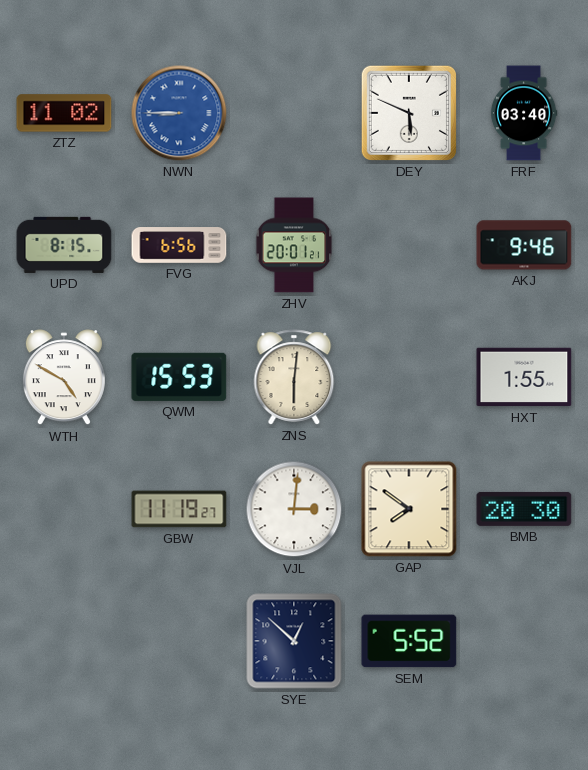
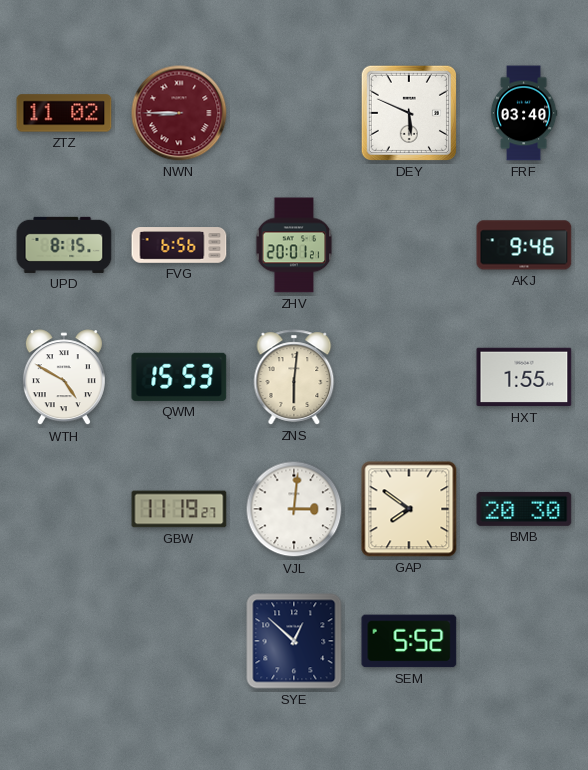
NWN dial: blue -> burgundy (179, 113)
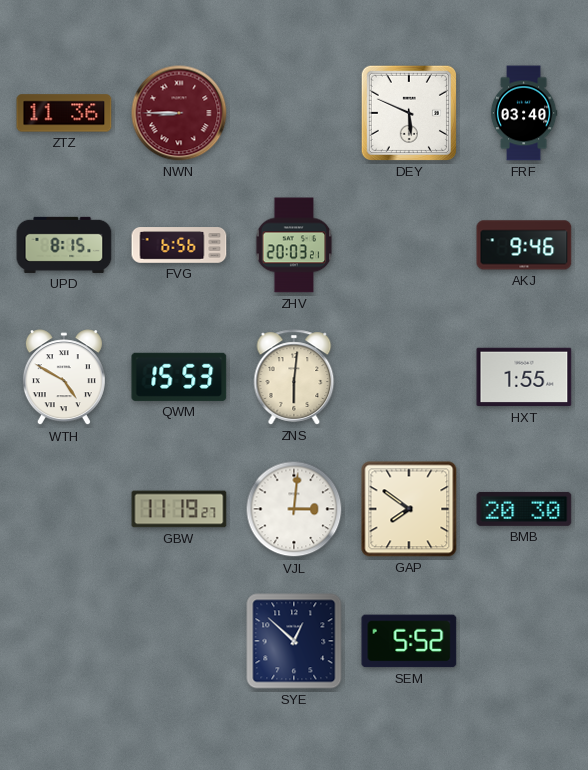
ZTZ: 11:02 -> 11:36 (64, 113)
ZHV: 20:01 -> 20:03 (294, 245)
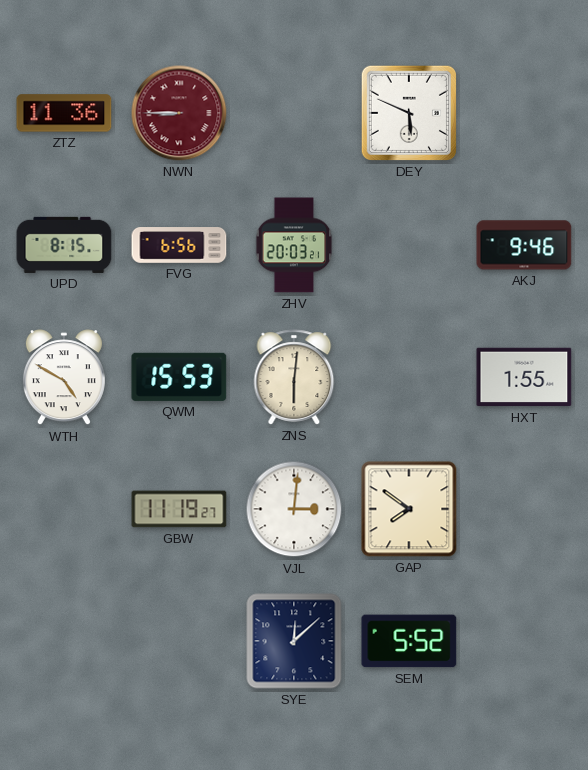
FRF: 03:40 -> none (524, 113)
BMB: 20:30 -> none (524, 509)
SYE: 12:52 -> 12:08 (294, 641)
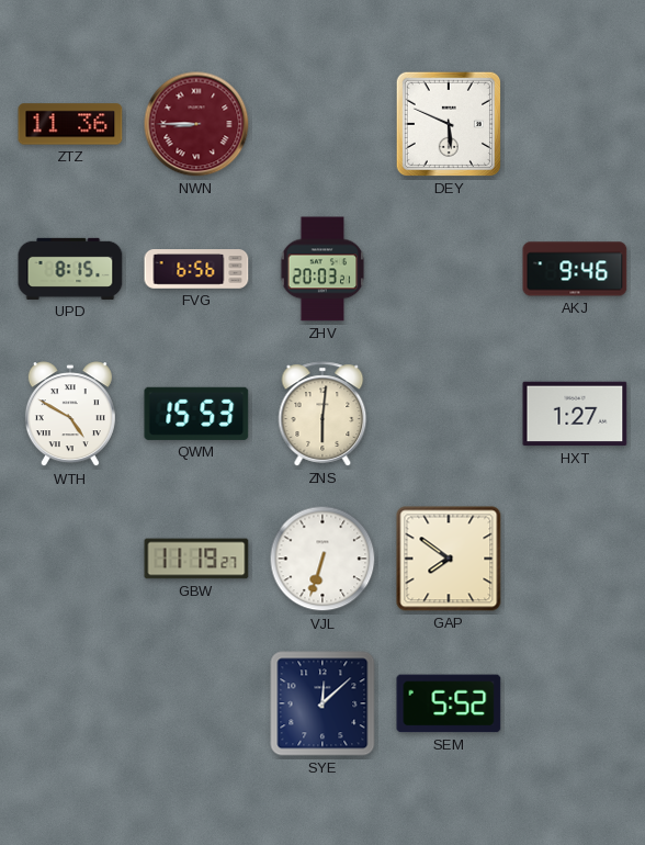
HXT: 1:55 -> 1:27 (575, 414)
VJL: 3:01 -> 6:33 (322, 559)
